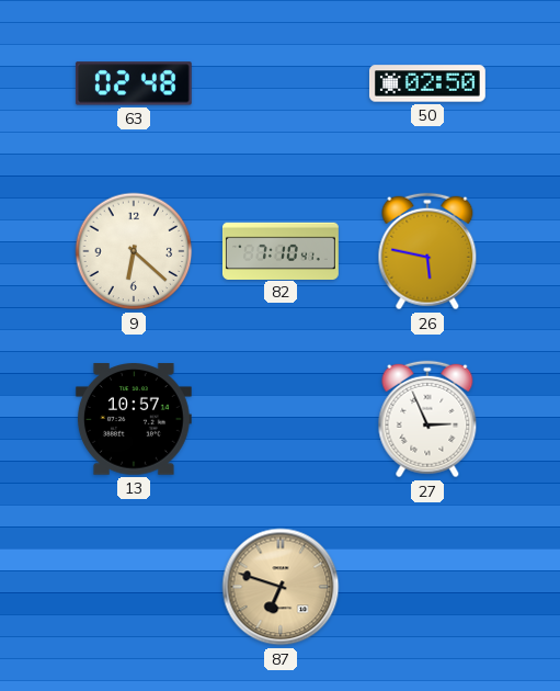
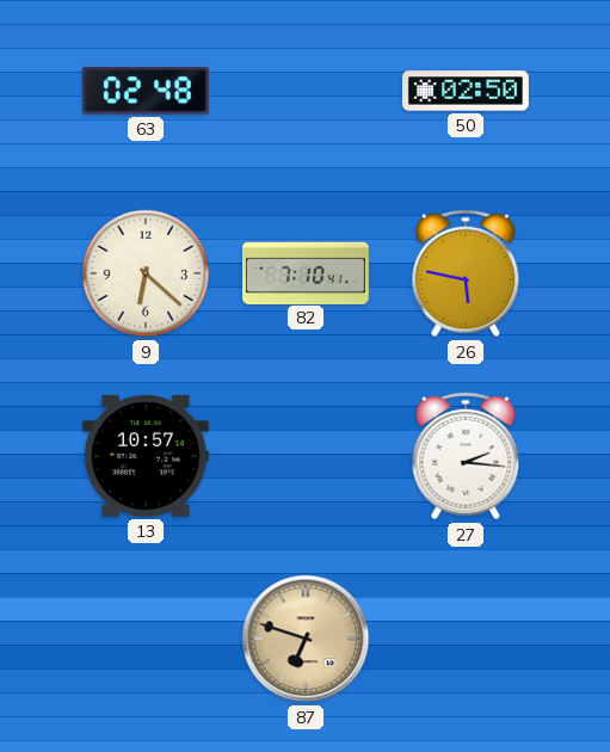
27: 2:56 -> 2:16 (466, 456)
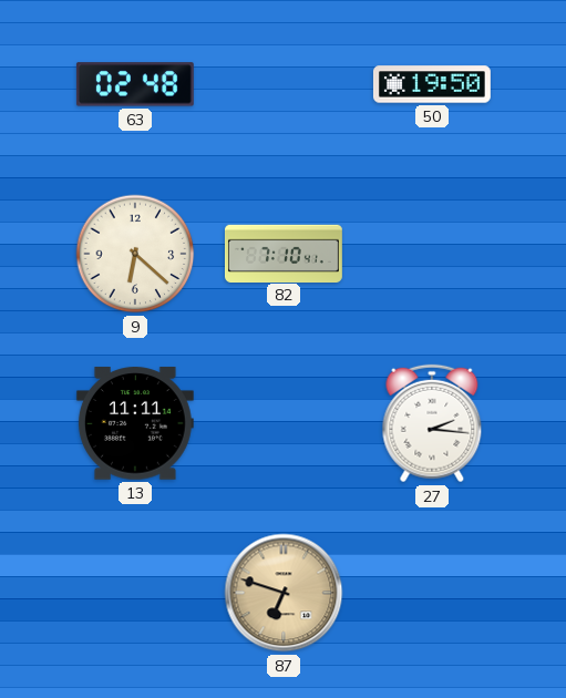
50: 02:50 -> 19:50 (432, 84)
26: 5:47 -> none (466, 273)
13: 10:57 -> 11:11 (135, 423)
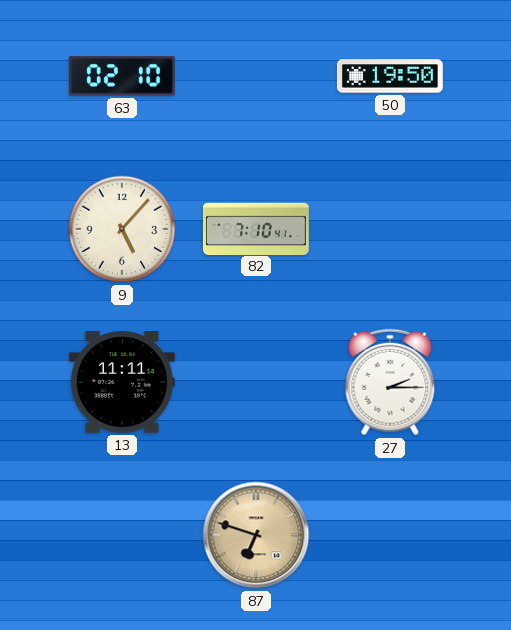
63: 02:48 -> 02:10 (122, 76)
9: 6:22 -> 5:07 (122, 229)
27: 2:16 -> 2:15 (390, 382)
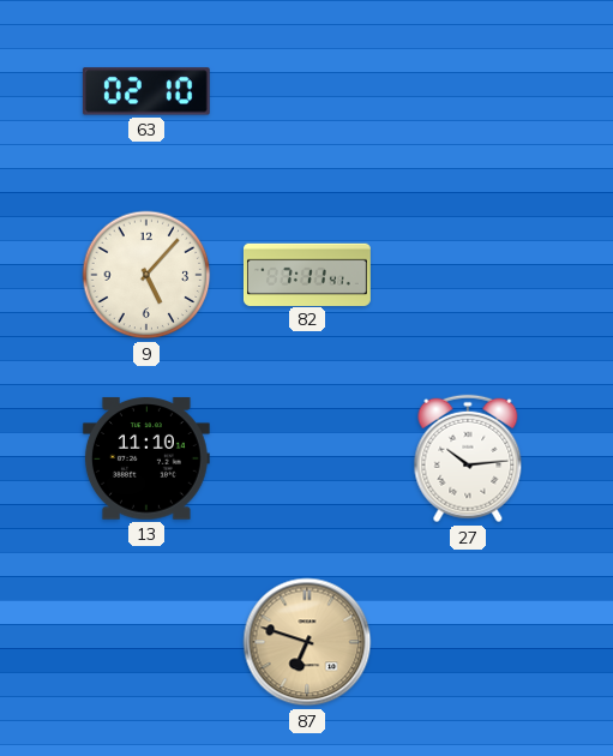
50: 19:50 -> none (390, 76)
82: 7:10 -> 7:11 (308, 274)
13: 11:11 -> 11:10 (146, 458)
27: 2:15 -> 10:14 (468, 458)
